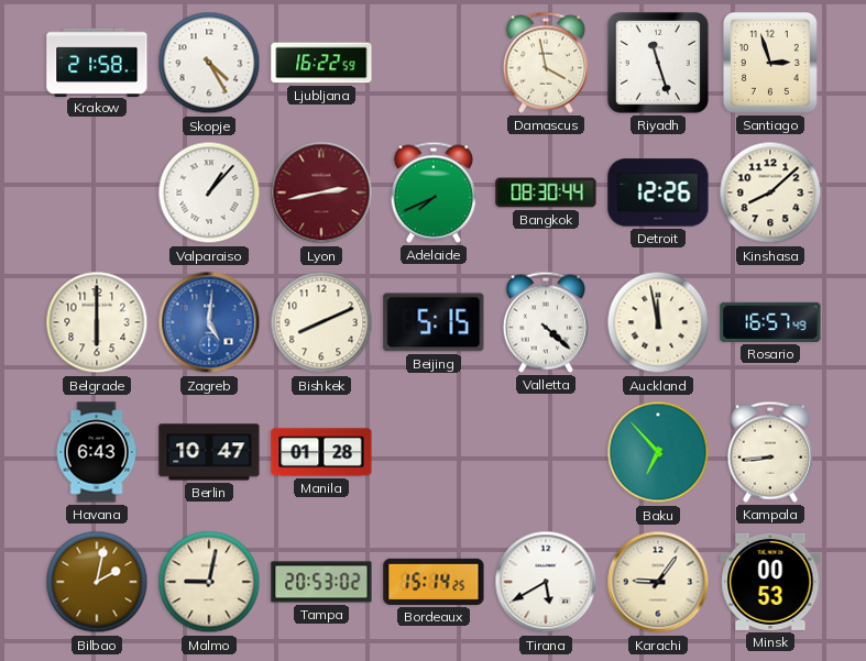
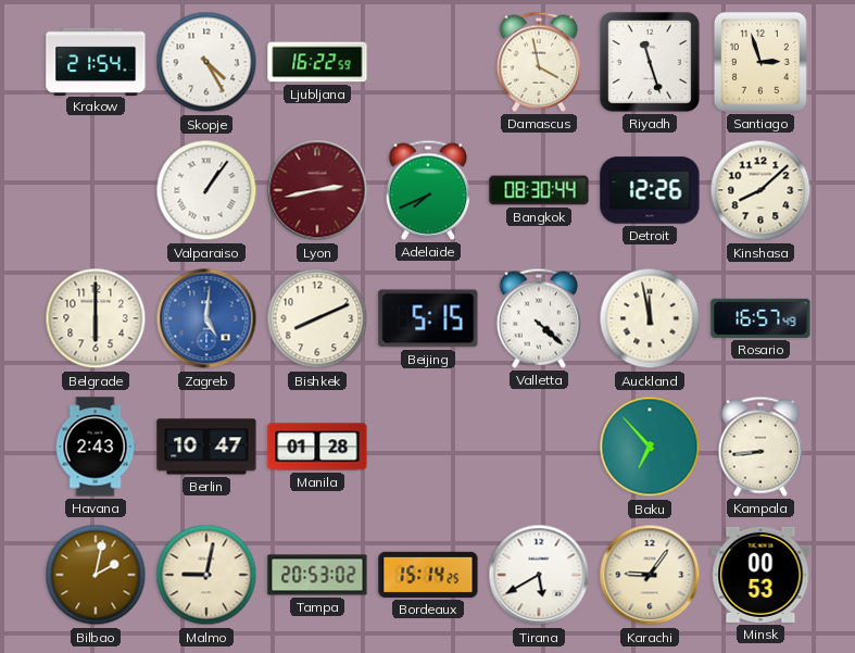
Krakow: 21:58 -> 21:54 (96, 61)
Valparaiso: 1:07 -> 1:06 (206, 190)
Havana: 6:43 -> 2:43 (96, 447)
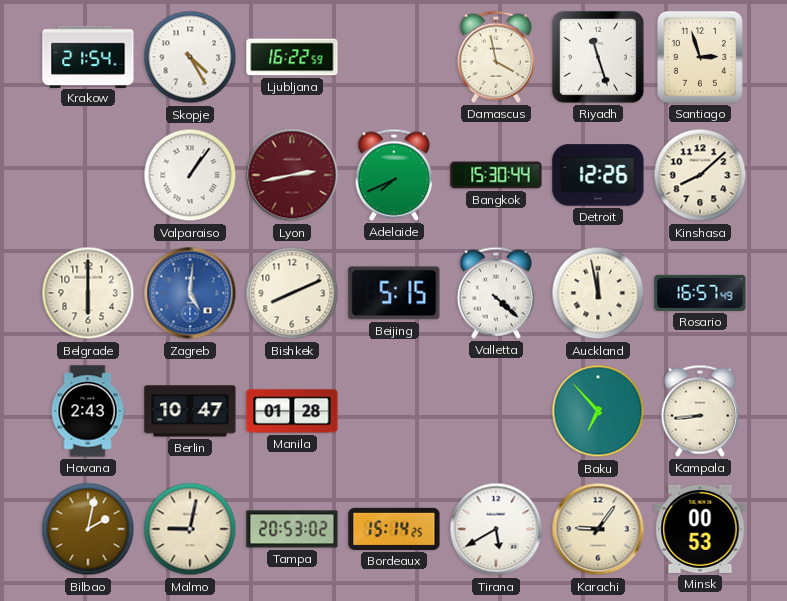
Bangkok: 08:30 -> 15:30 (496, 175)
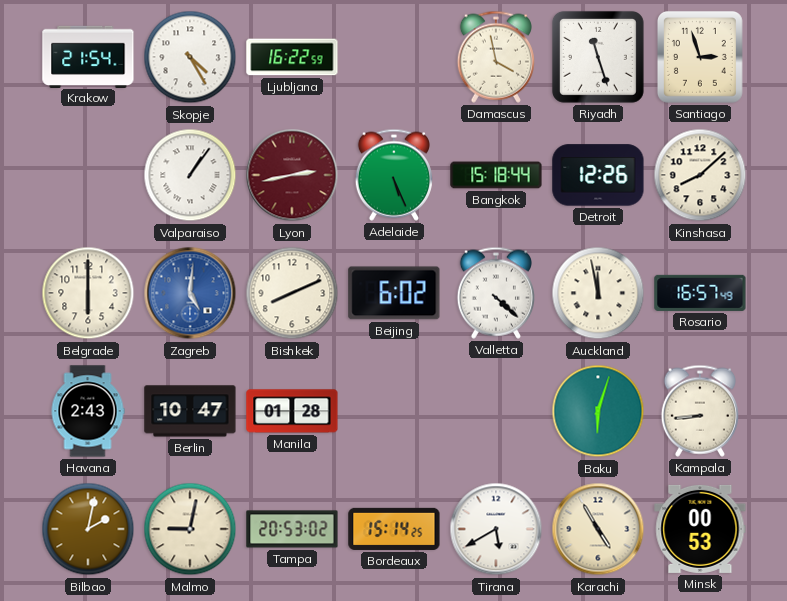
Adelaide: 7:41 -> 5:26 (394, 175)
Bangkok: 15:30 -> 15:18 (496, 175)
Beijing: 5:15 -> 6:02 (394, 293)
Baku: 6:53 -> 6:03 (598, 411)
Karachi: 9:06 -> 4:55 (598, 529)
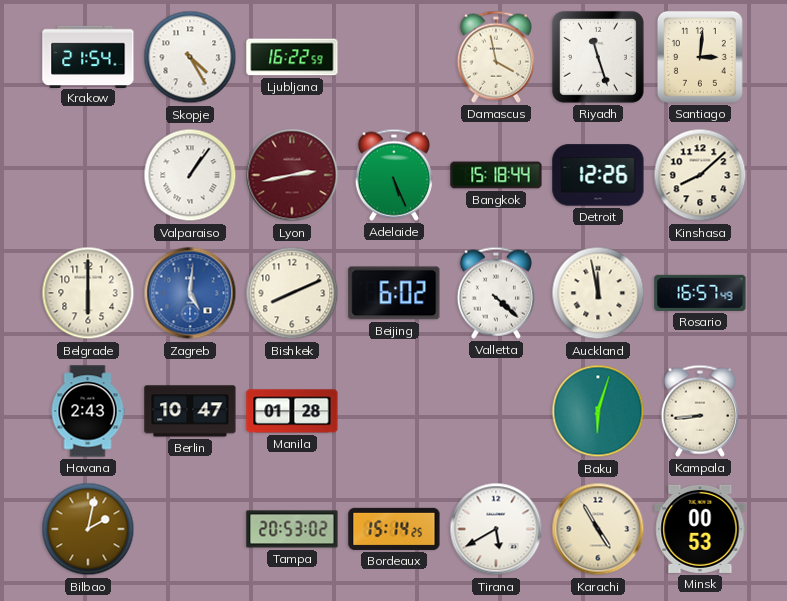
Santiago: 2:57 -> 3:01 (700, 57)
Malmo: 9:02 -> none (190, 529)
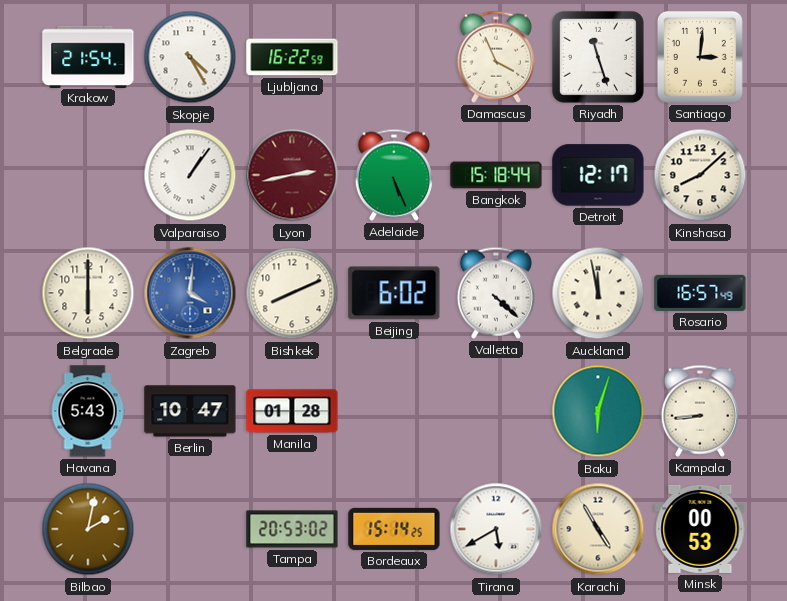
Damascus: 3:58 -> 3:56 (496, 57)
Detroit: 12:26 -> 12:17 (598, 175)
Zagreb: 5:01 -> 4:01 (190, 293)
Havana: 2:43 -> 5:43 (88, 411)
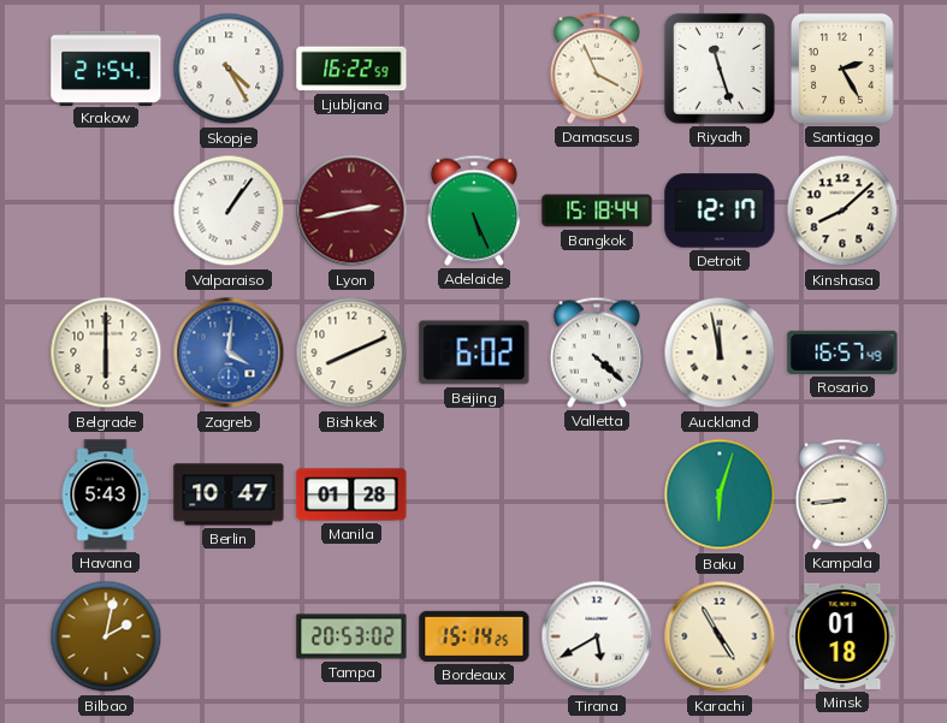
Santiago: 3:01 -> 2:25 (842, 69)
Minsk: 00:53 -> 01:18 (842, 636)
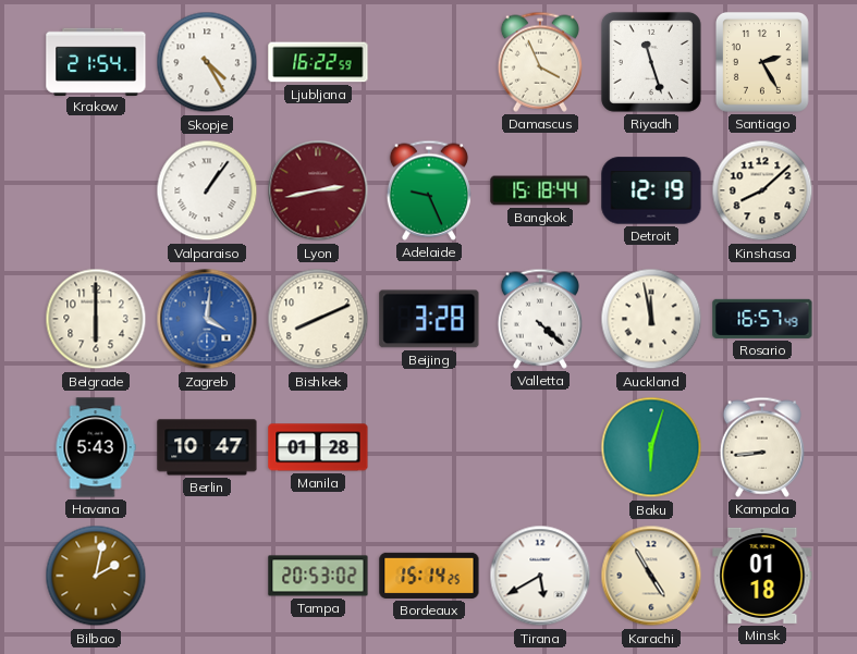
Adelaide: 5:26 -> 9:26 (429, 190)
Detroit: 12:17 -> 12:19 (651, 190)
Beijing: 6:02 -> 3:28 (429, 319)
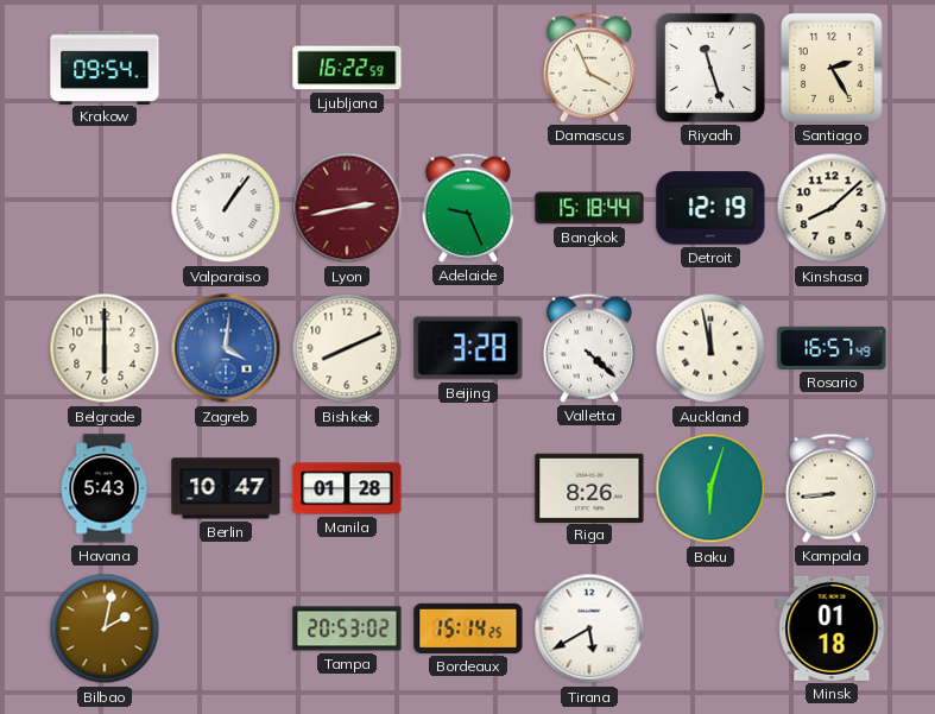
Krakow: 21:54 -> 09:54 (105, 67)
Skopje: 4:25 -> none (207, 62)
Riga: none -> 8:26 (589, 487)
Karachi: 4:55 -> none (651, 576)
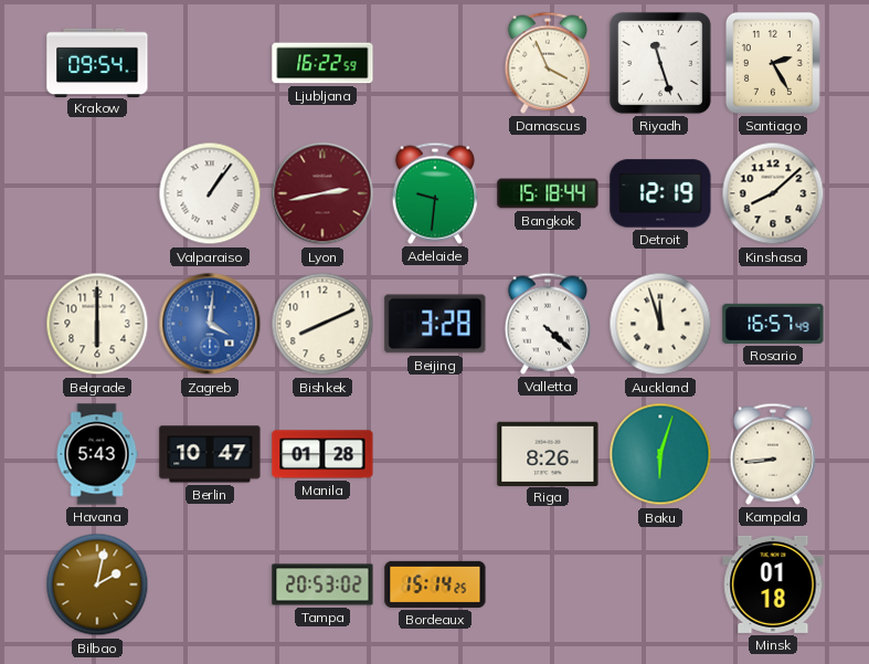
Adelaide: 9:26 -> 9:31 (435, 193)
Auckland: 11:58 -> 11:57 (660, 324)
Tirana: 5:40 -> none (589, 628)
